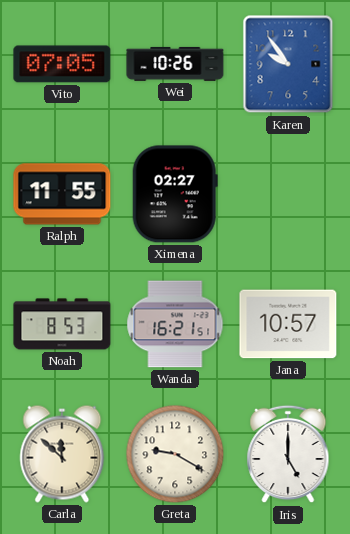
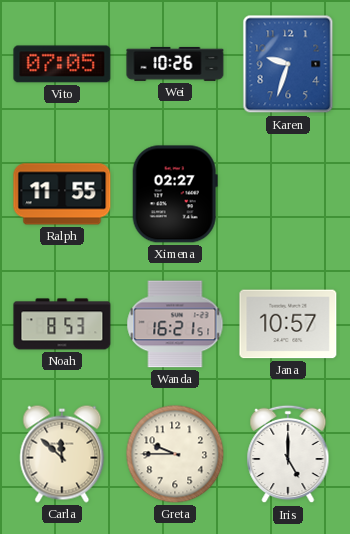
Karen: 9:54 -> 9:33 (288, 64)
Greta: 9:20 -> 9:45 (175, 454)
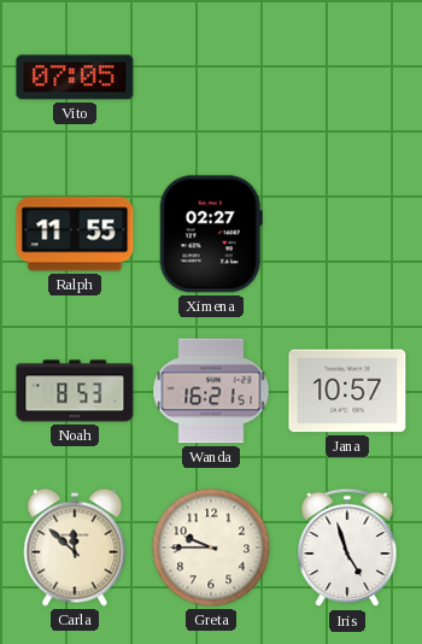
Wei: 10:26 -> none (175, 64)
Karen: 9:33 -> none (288, 64)
Iris: 5:00 -> 4:57 (347, 548)
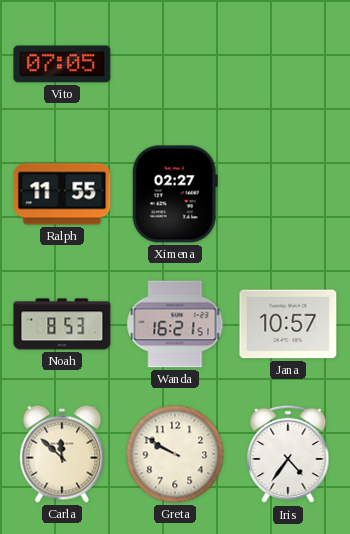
Greta: 9:45 -> 9:50 (175, 454)
Iris: 4:57 -> 4:36 (288, 454)
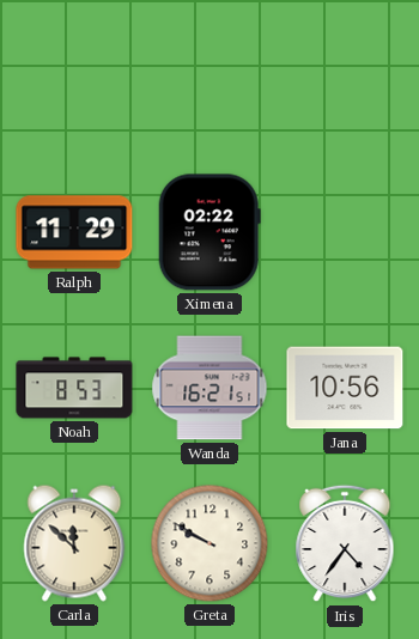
Vito: 07:05 -> none (62, 64)
Ralph: 11:55 -> 11:29 (74, 232)
Ximena: 02:27 -> 02:22 (209, 232)
Jana: 10:57 -> 10:56 (345, 388)
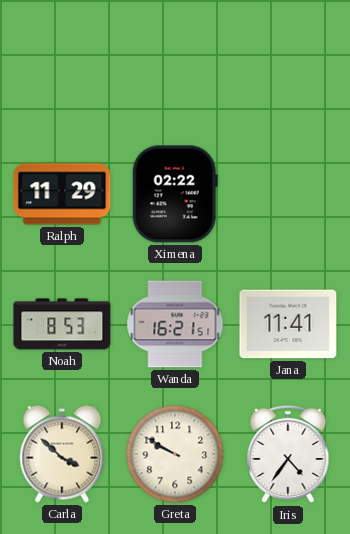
Jana: 10:56 -> 11:41 (288, 324)
Carla: 11:52 -> 3:52 (62, 454)
